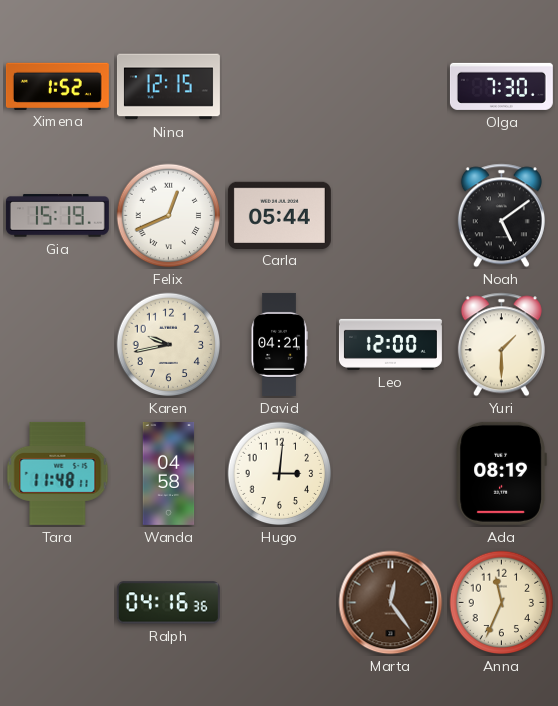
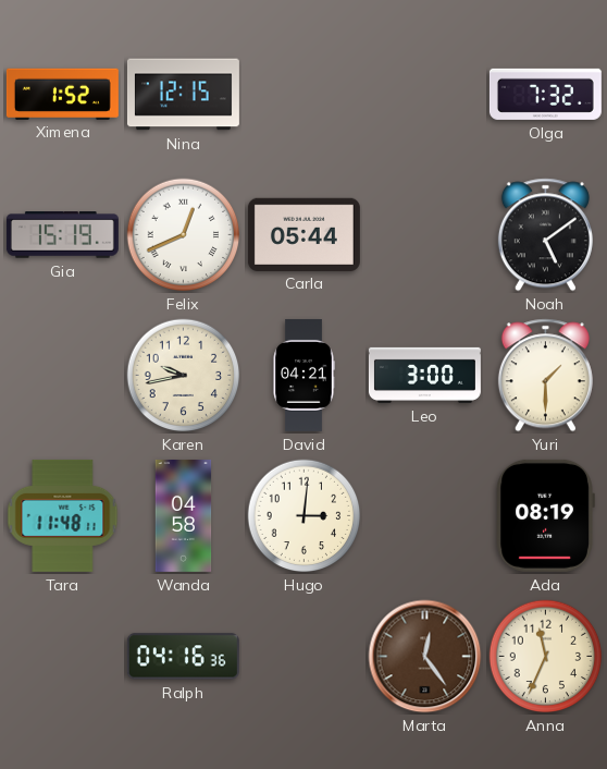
Olga: 7:30 -> 7:32 (545, 94)
Leo: 12:00 -> 3:00 (424, 375)
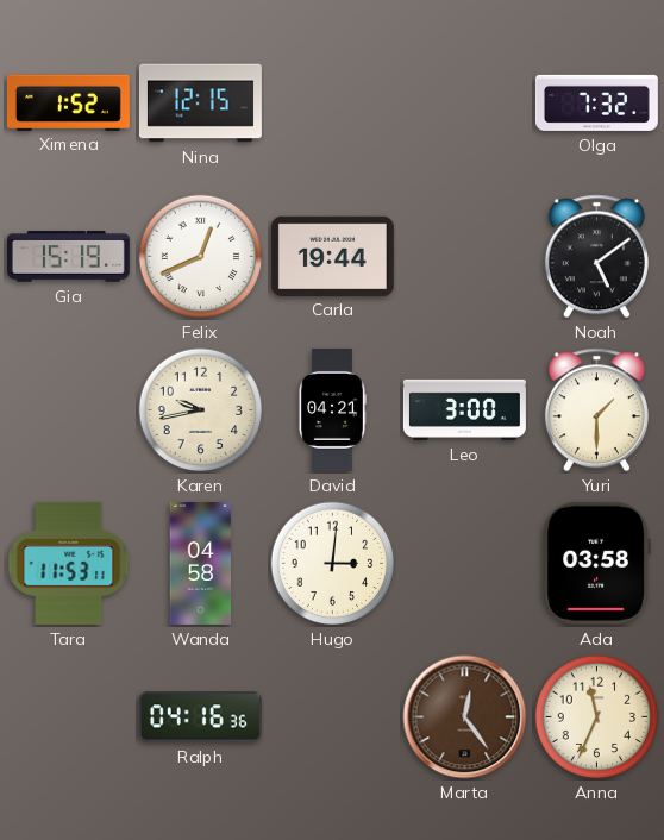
Carla: 05:44 -> 19:44 (332, 256)
Tara: 11:48 -> 11:53 (69, 563)
Ada: 08:19 -> 03:58 (596, 563)
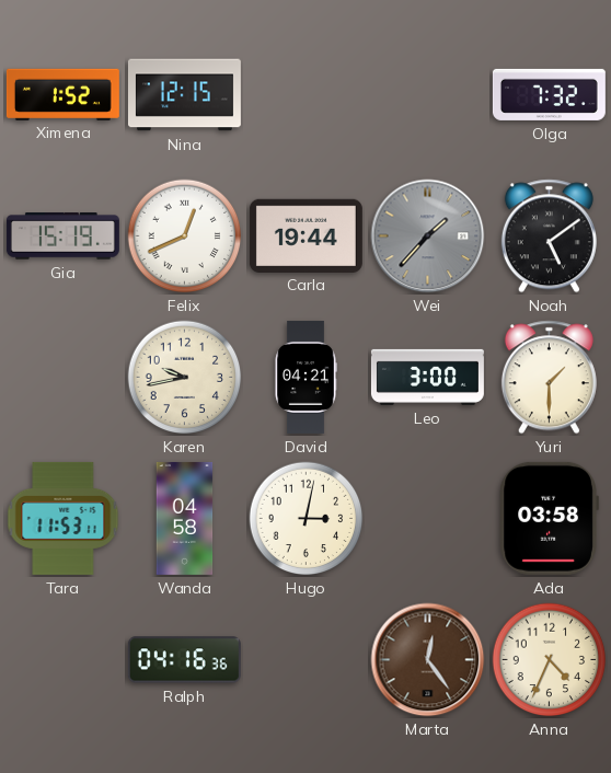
Wei: none -> 1:37 (428, 236)
Hugo: 3:01 -> 3:02 (307, 519)
Anna: 11:34 -> 4:34 (550, 660)
